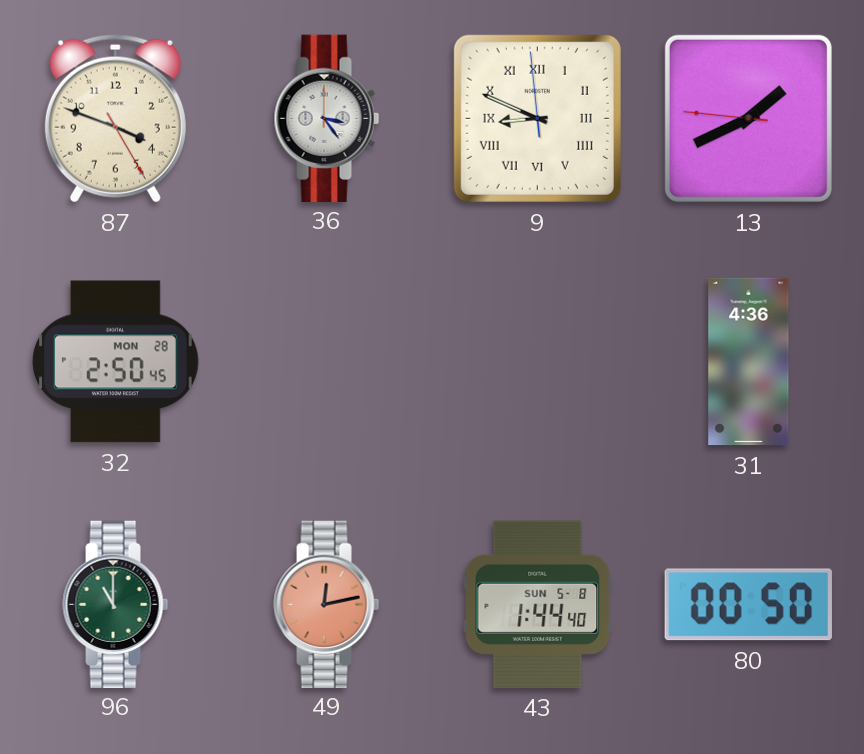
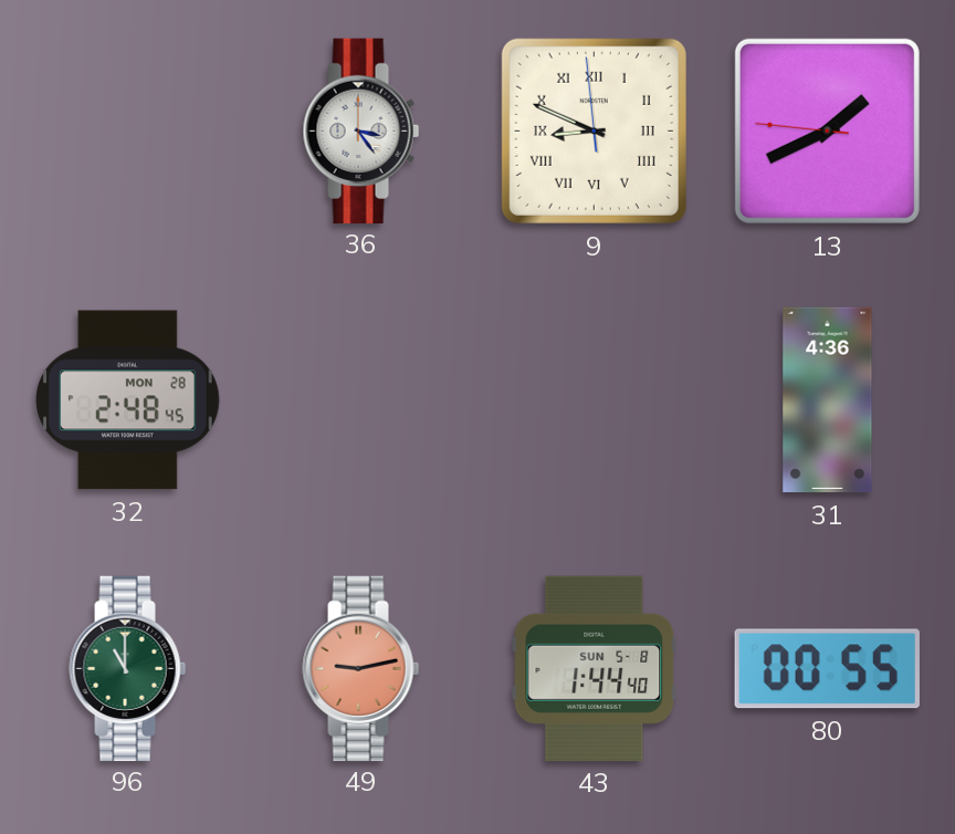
87: 3:48 -> none (115, 119)
32: 2:50 -> 2:48 (128, 400)
49: 12:13 -> 9:13 (361, 668)
80: 00:50 -> 00:55 (827, 669)
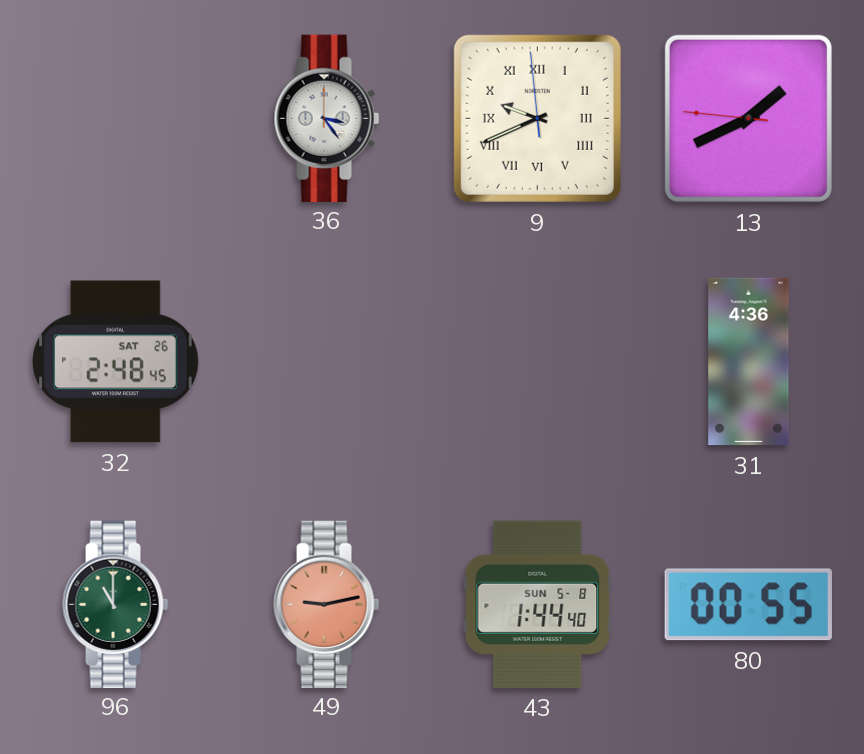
9: 8:48 -> 9:40 (537, 118)
32 date: MON 28 -> SAT 26 (116, 362)
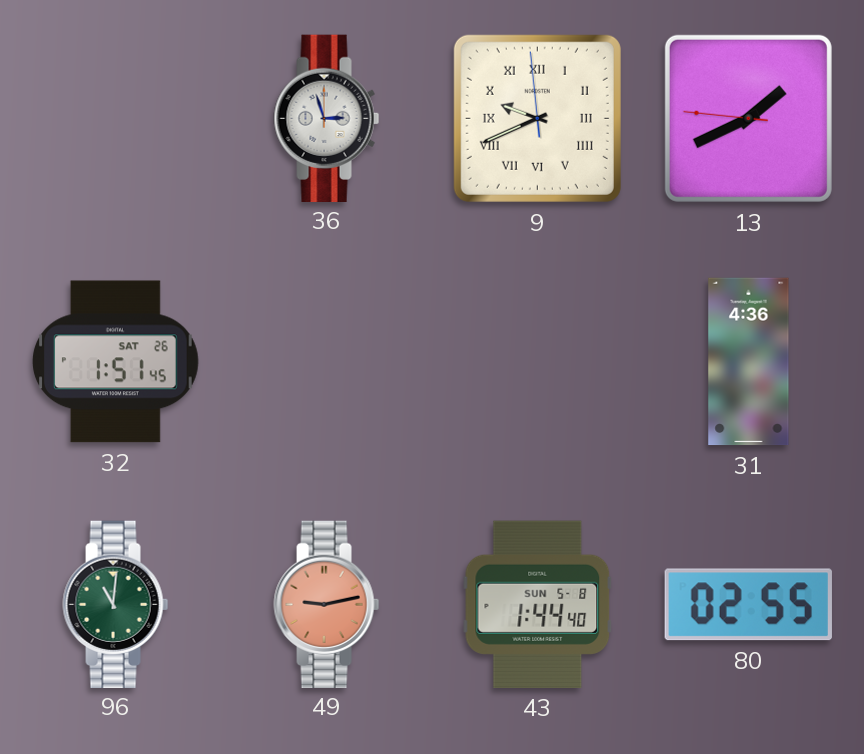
36: 3:24 -> 2:57 (327, 118)
32: 2:48 -> 1:51 (116, 362)
96: 11:00 -> 11:01 (116, 604)
80: 00:55 -> 02:55 (748, 605)
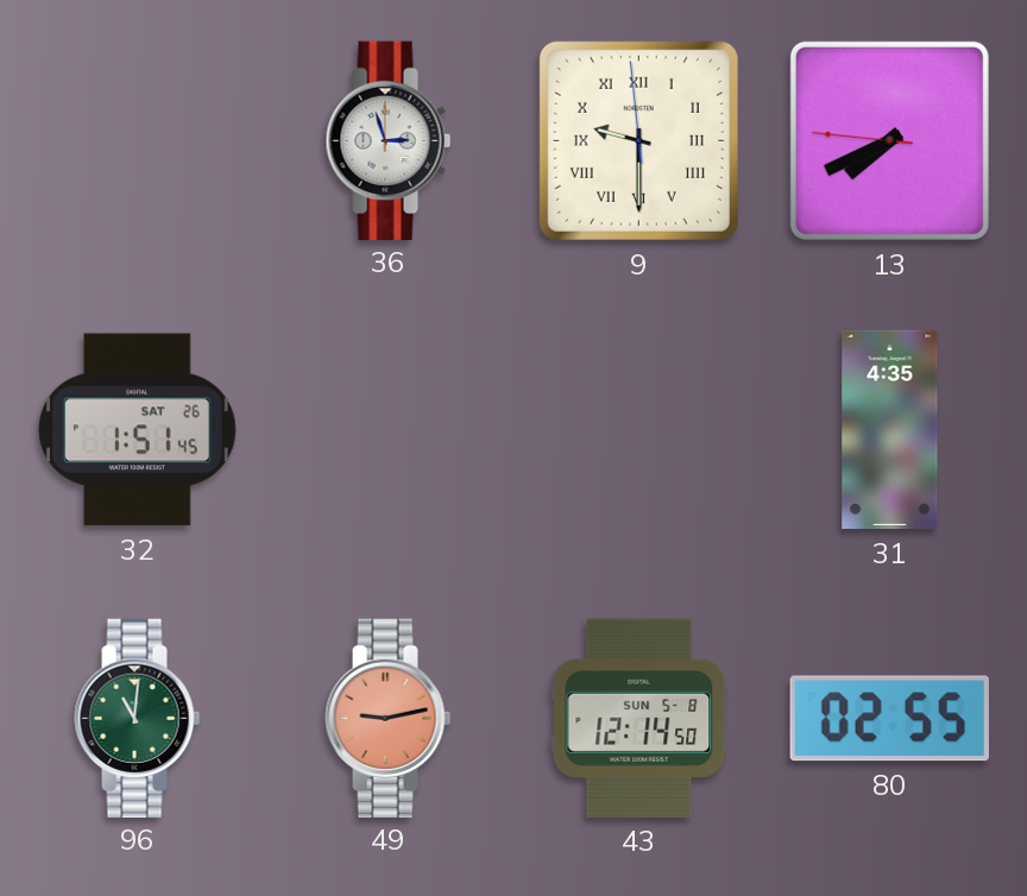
9: 9:40 -> 9:29 (638, 140)
13: 1:40 -> 7:40 (889, 140)
31: 4:36 -> 4:35 (890, 430)
43: 1:44 -> 12:14 (639, 718)
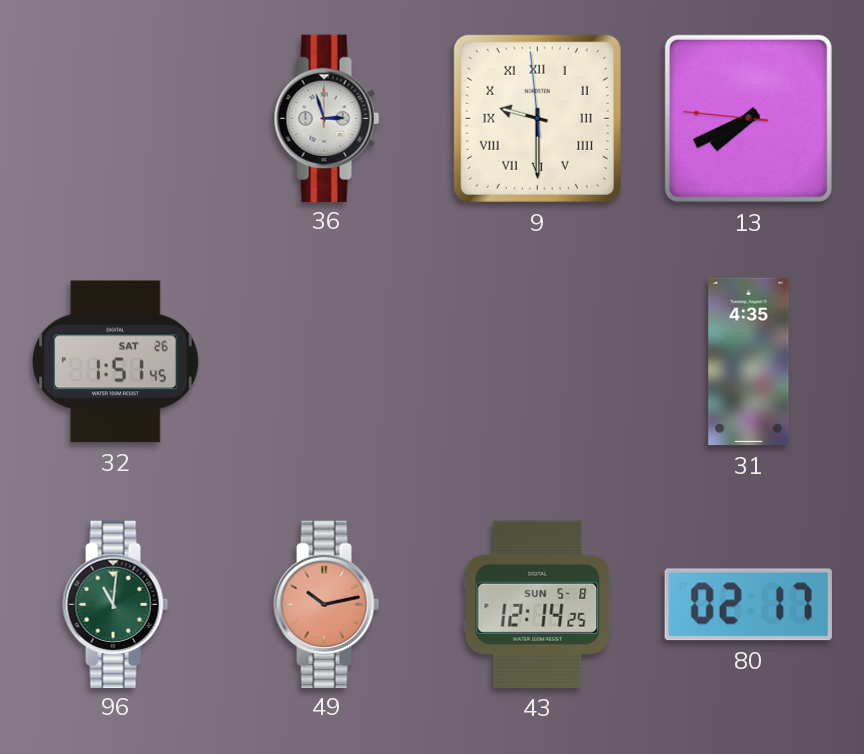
49: 9:13 -> 10:13 (327, 604)
43: 12:14:50 -> 12:14:25 (538, 604)
80: 02:55 -> 02:17 (748, 605)
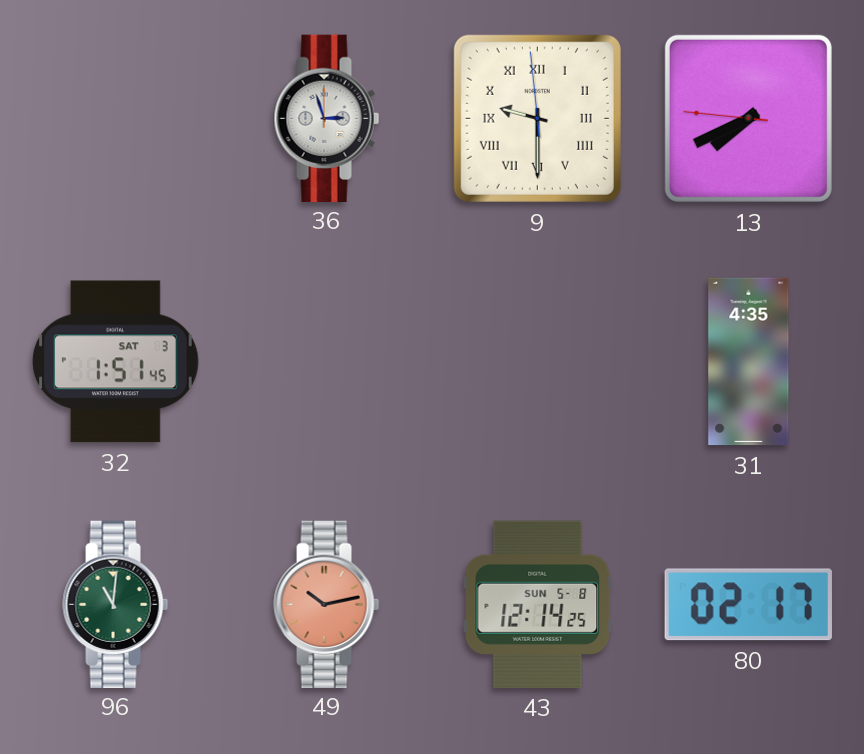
32 date: SAT 26 -> SAT 3 (116, 362)
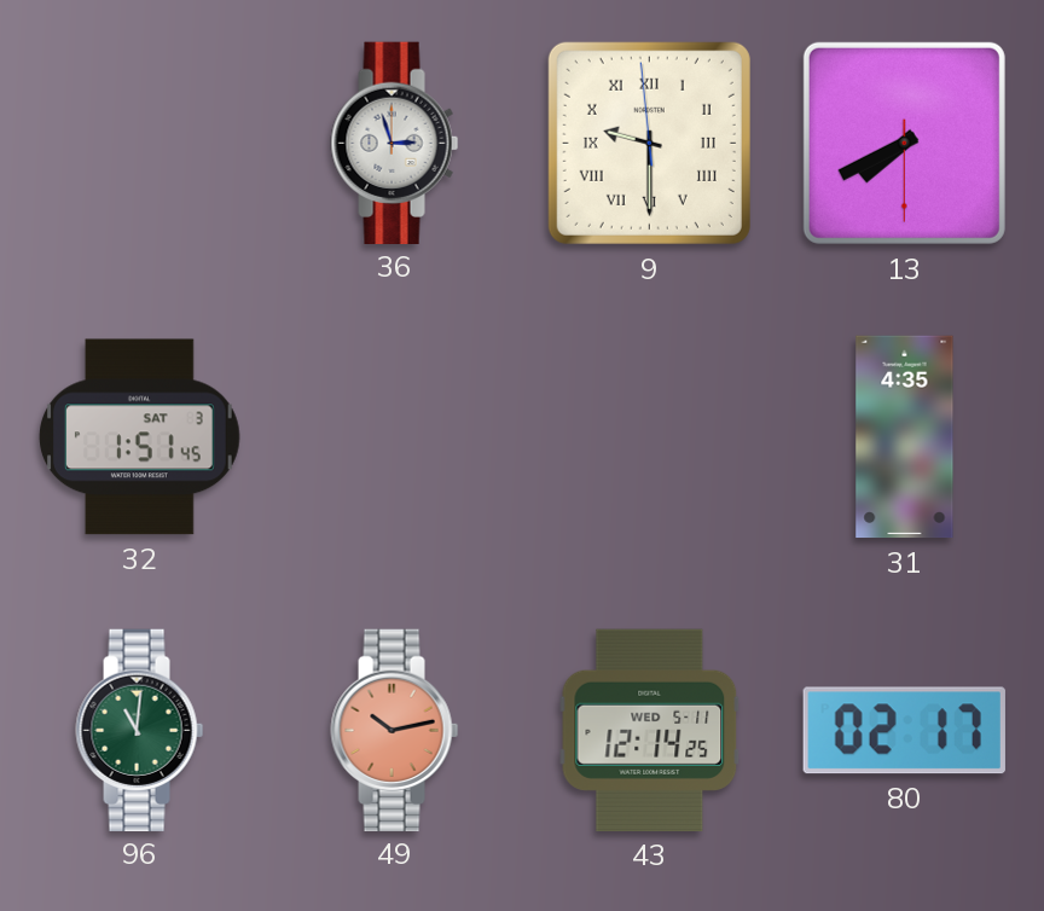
13: 7:40:46 -> 7:40:30 (904, 143)
43 date: SUN 5-8 -> WED 5-11 (650, 730)
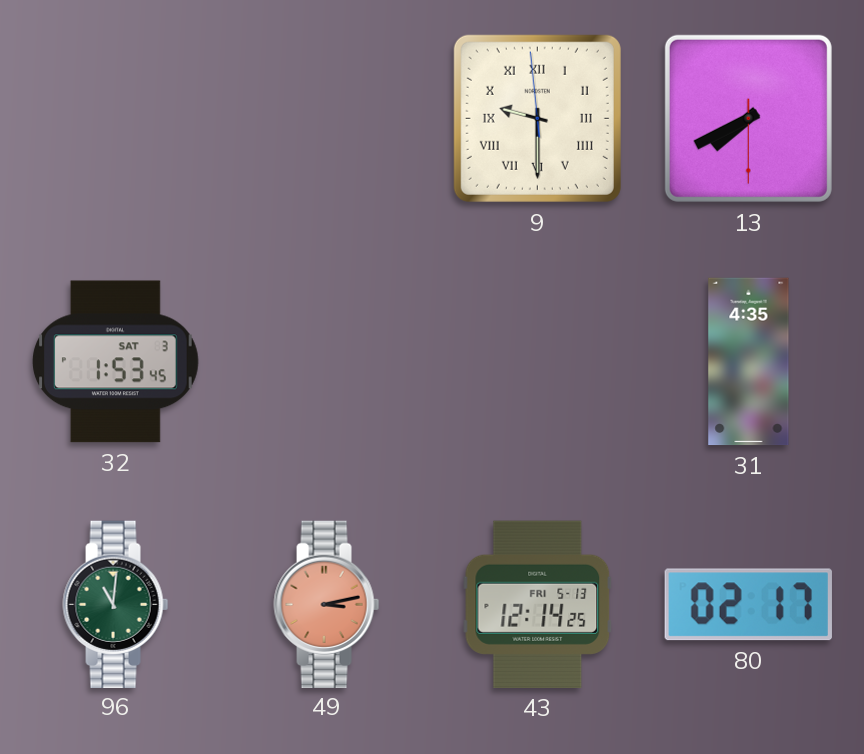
36: 2:57 -> none (395, 143)
32: 1:51 -> 1:53 (116, 362)
49: 10:13 -> 3:13 (327, 604)
43 date: WED 5-11 -> FRI 5-13 (538, 604)
